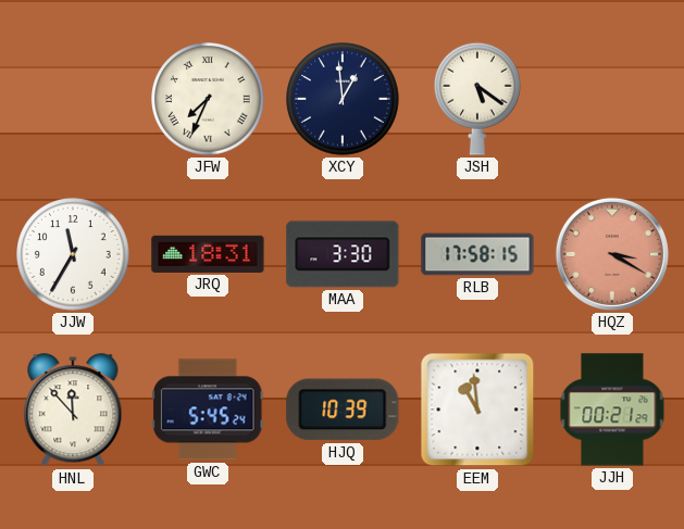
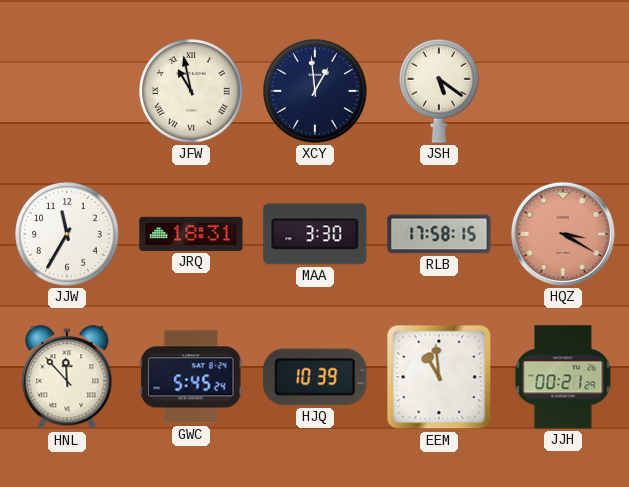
JFW: 7:34 -> 10:58 (191, 91)
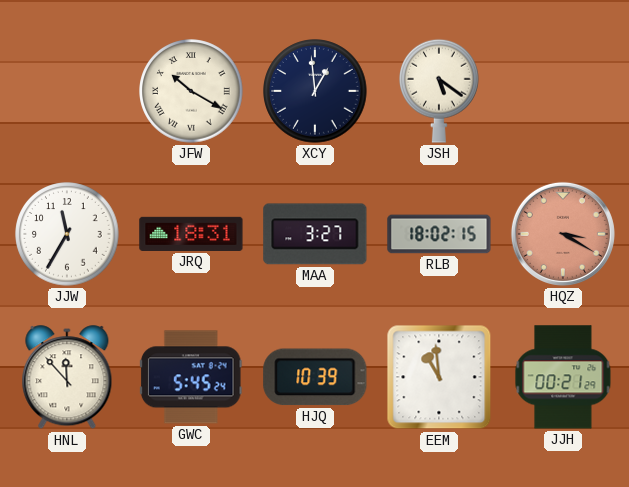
JFW: 10:58 -> 10:20 (191, 91)
MAA: 3:30 -> 3:27 (315, 234)
RLB: 17:58 -> 18:02 (439, 234)
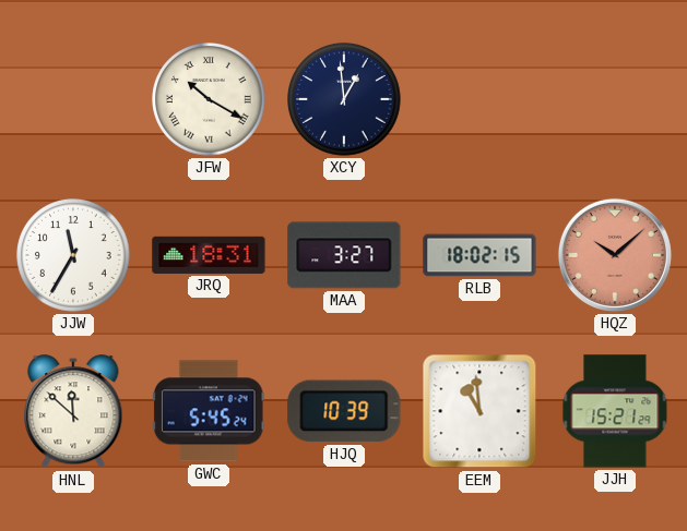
JSH: 5:21 -> none (440, 91)
HQZ: 3:20 -> 10:08 (615, 255)
HNL: 11:53 -> 11:52 (73, 412)
JJH: 00:21 -> 15:21 (615, 411)
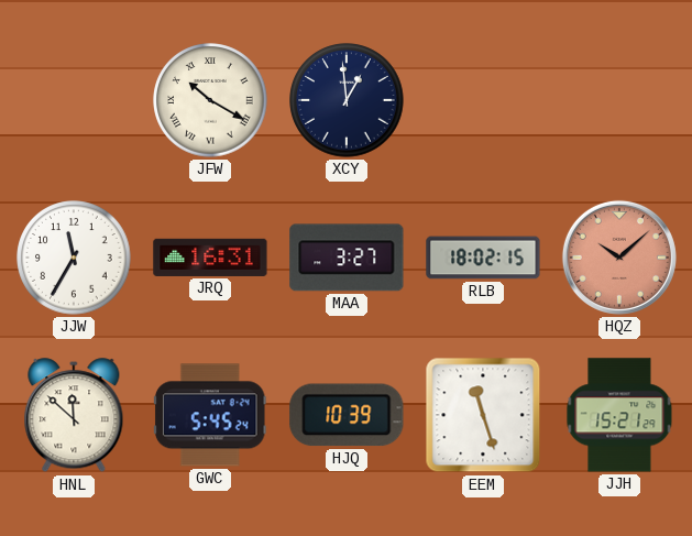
JRQ: 18:31 -> 16:31 (210, 258)
EEM: 10:59 -> 11:27 (483, 415)
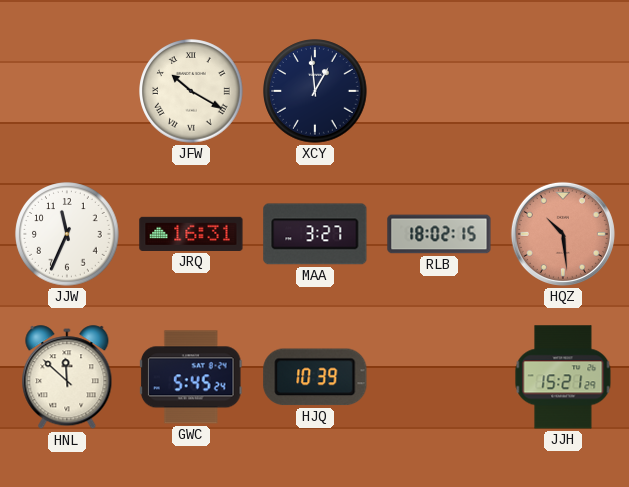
JJW: 11:35 -> 11:34 (67, 234)
HQZ: 10:08 -> 10:29 (563, 234)
EEM: 11:27 -> none (483, 415)
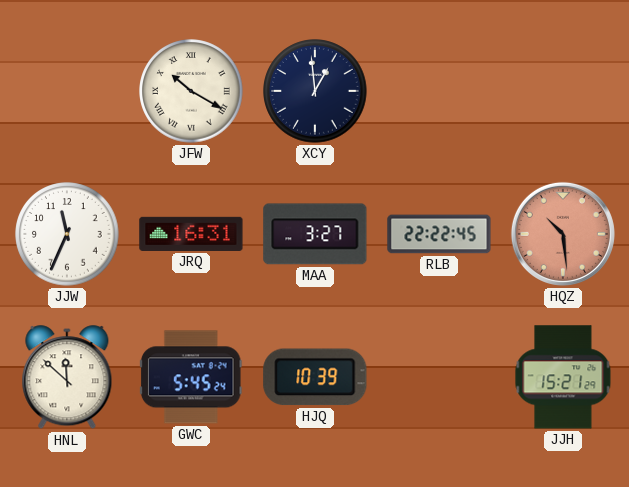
RLB: 18:02 -> 22:22 (439, 234)
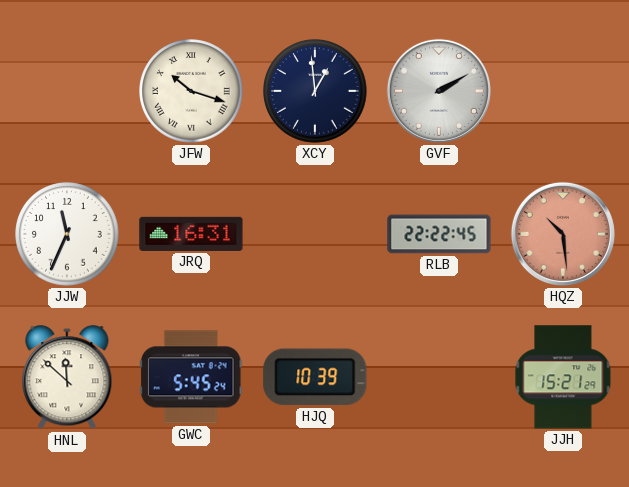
JFW: 10:20 -> 10:18 (191, 91)
GVF: none -> 2:10 (439, 91)
MAA: 3:27 -> none (315, 234)
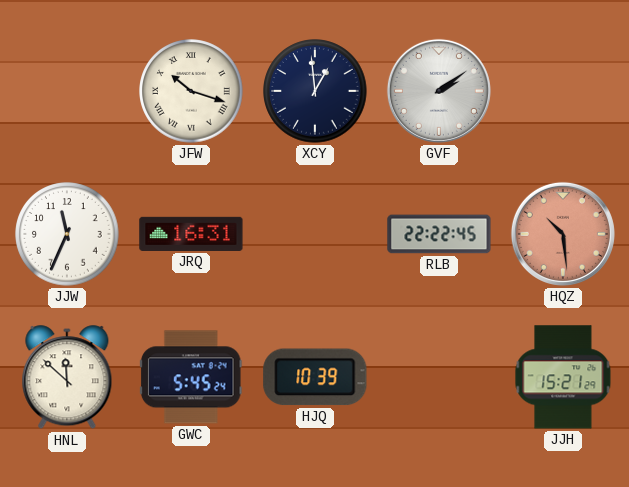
GVF: 2:10 -> 2:09 (439, 91)
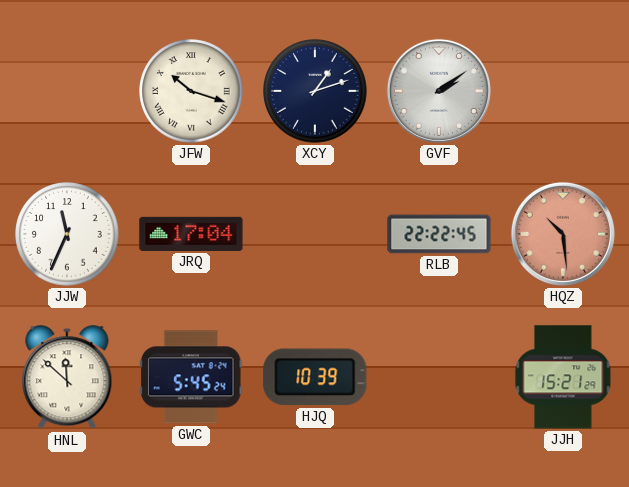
XCY: 12:59 -> 1:12 (315, 91)
JRQ: 16:31 -> 17:04 (191, 234)
